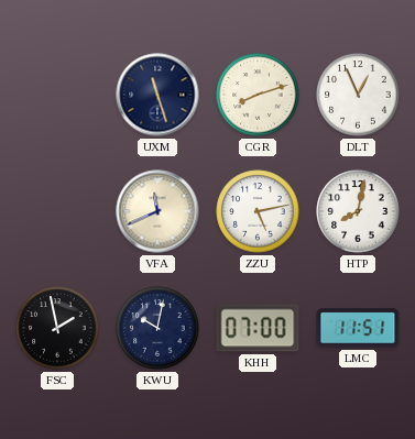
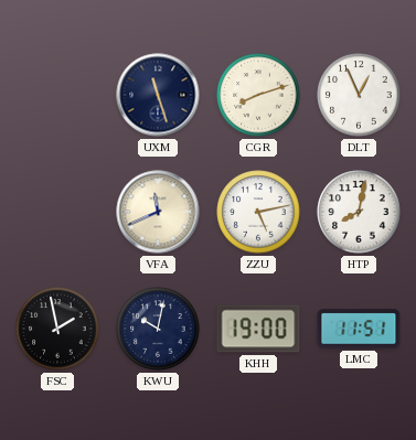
KHH: 07:00 -> 19:00 (258, 329)
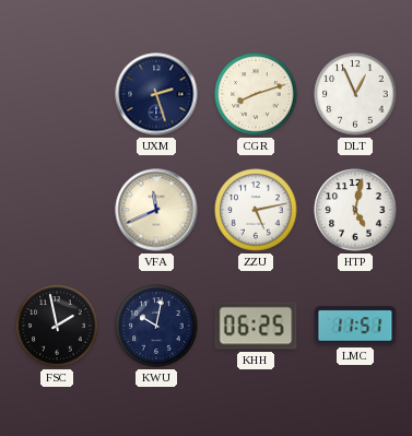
UXM: 11:27 -> 2:27 (156, 94)
HTP: 8:02 -> 5:02 (355, 210)
KHH: 19:00 -> 06:25 (256, 326)
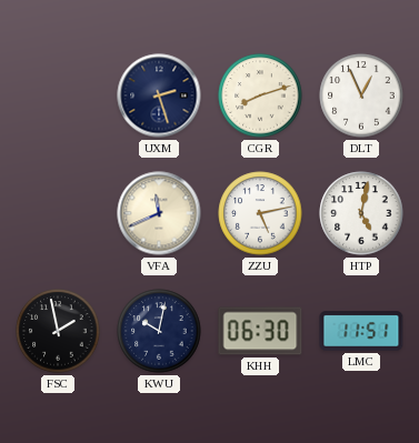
KHH: 06:25 -> 06:30 (260, 331)
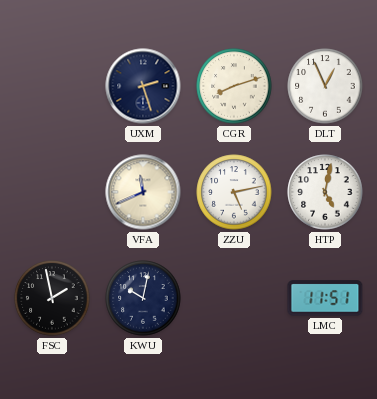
KHH: 06:30 -> none (260, 331)
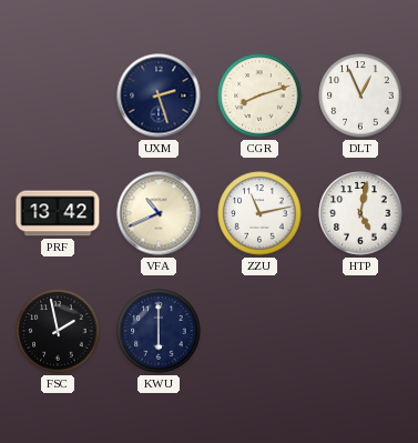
PRF: none -> 13:42 (58, 213)
VFA: 11:41 -> 10:41 (159, 213)
ZZU: 5:13 -> 11:13 (259, 213)
KWU: 10:02 -> 6:00 (159, 331)
LMC: 11:51 -> none (325, 298)
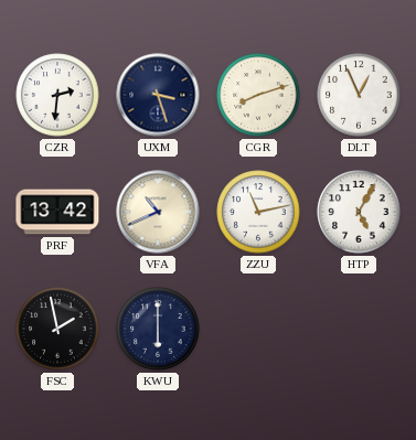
CZR: none -> 2:31 (57, 95)
UXM: 2:27 -> 3:27 (158, 95)
HTP: 5:02 -> 5:05 (359, 212)
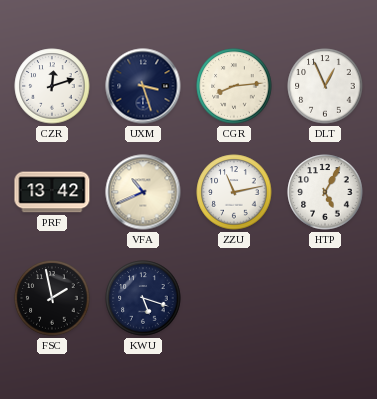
CZR: 2:31 -> 12:12 (52, 86)
CGR: 8:12 -> 8:14 (234, 86)
KWU: 6:00 -> 5:18 (143, 298)
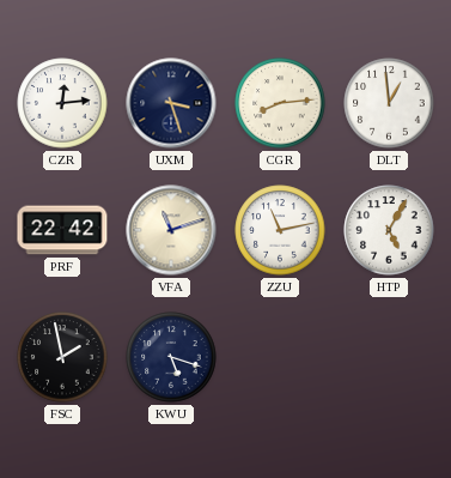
CZR: 12:12 -> 12:14 (62, 103)
DLT: 12:56 -> 12:59 (389, 103)
PRF: 13:42 -> 22:42 (62, 230)
VFA: 10:41 -> 11:12 (171, 230)
